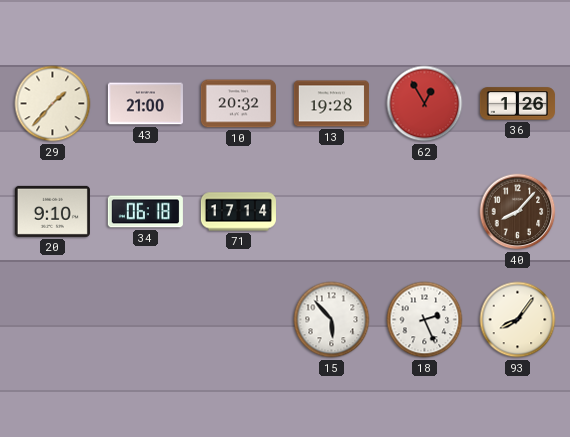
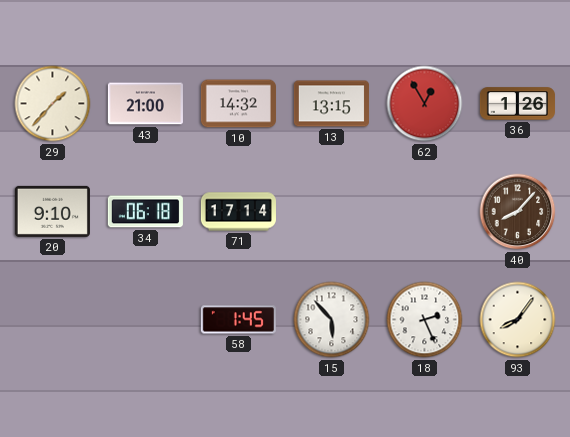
10: 20:32 -> 14:32 (238, 104)
13: 19:28 -> 13:15 (331, 104)
58: none -> 1:45 (238, 320)
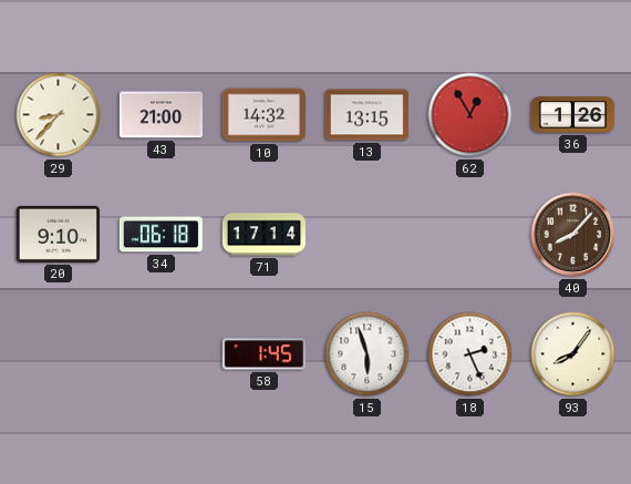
29: 1:37 -> 8:37 (59, 115)
15: 5:53 -> 5:57 (368, 354)
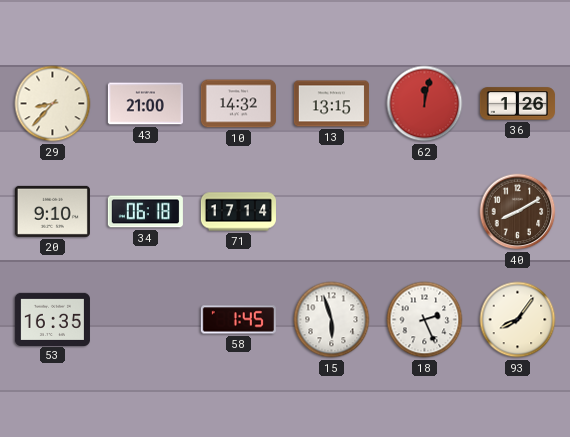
62: 12:55 -> 12:02 (425, 104)
40: 8:07 -> 8:10 (518, 212)
53: none -> 16:35 (52, 319)
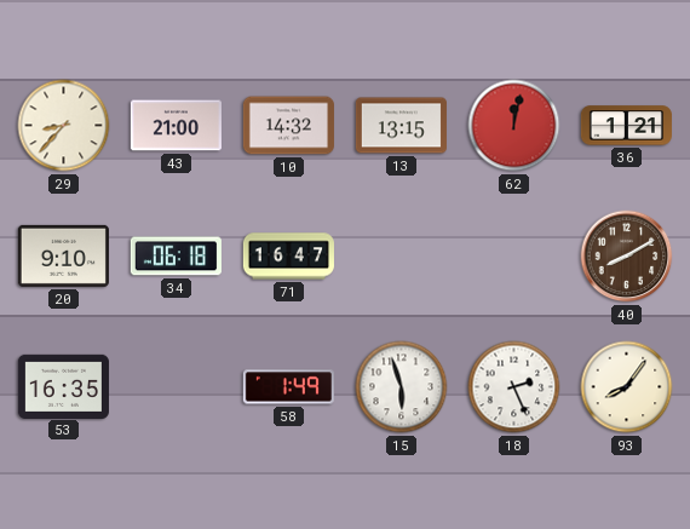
36: 1:26 -> 1:21 (626, 126)
71: 17:14 -> 16:47 (288, 257)
58: 1:45 -> 1:49 (288, 387)
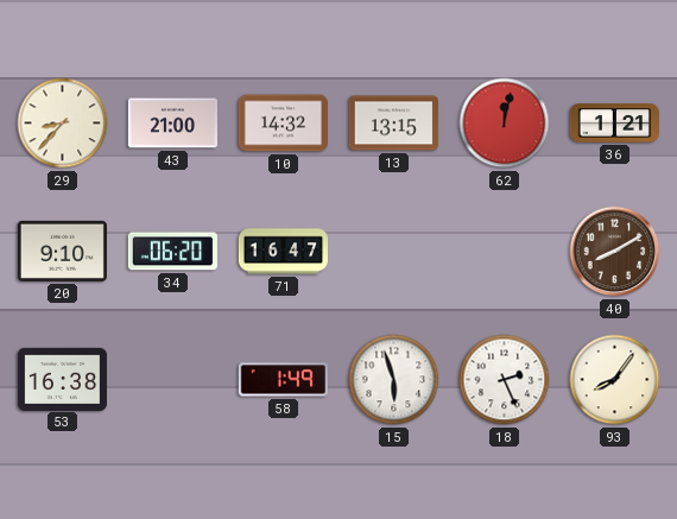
34: 06:18 -> 06:20 (172, 252)
53: 16:35 -> 16:38 (62, 379)
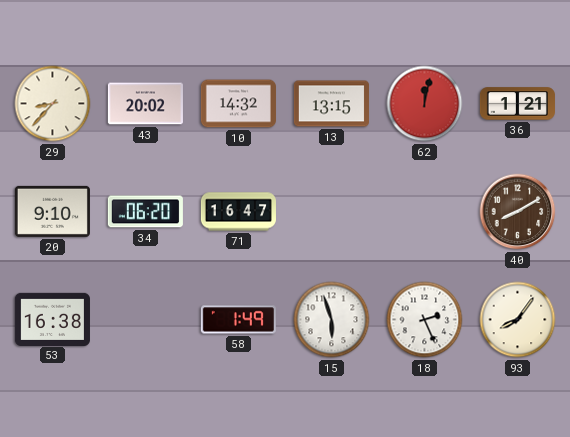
43: 21:00 -> 20:02 (145, 104)
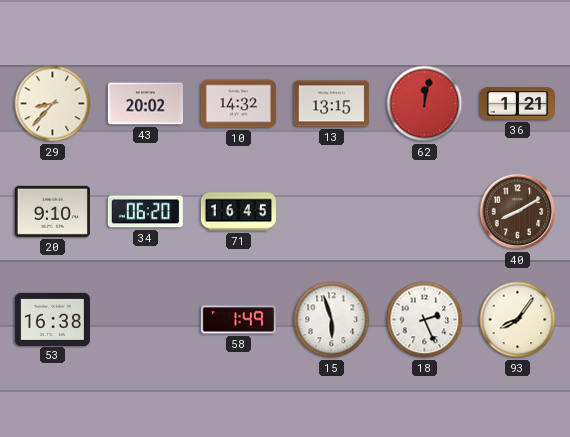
71: 16:47 -> 16:45 (238, 212)
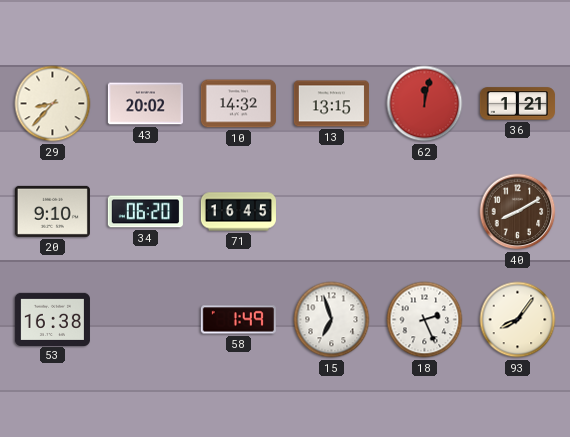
15: 5:57 -> 6:57 (332, 320)
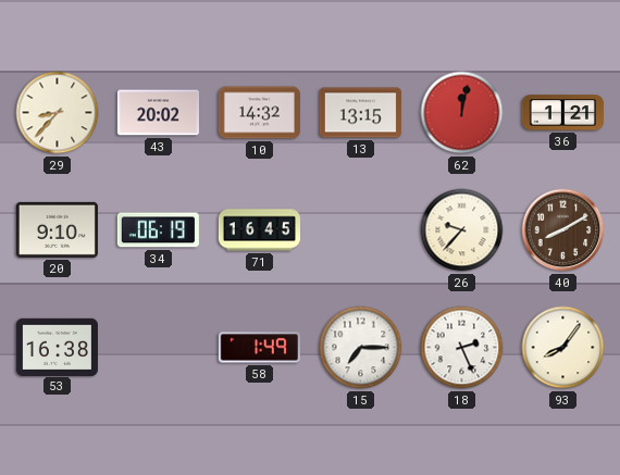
34: 06:20 -> 06:19 (158, 230)
26: none -> 9:37 (462, 230)
15: 6:57 -> 7:15 (361, 348)
